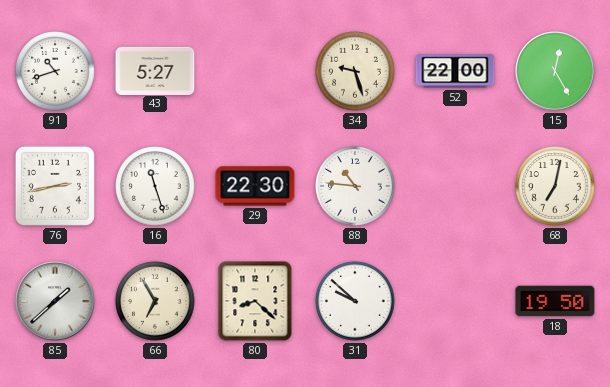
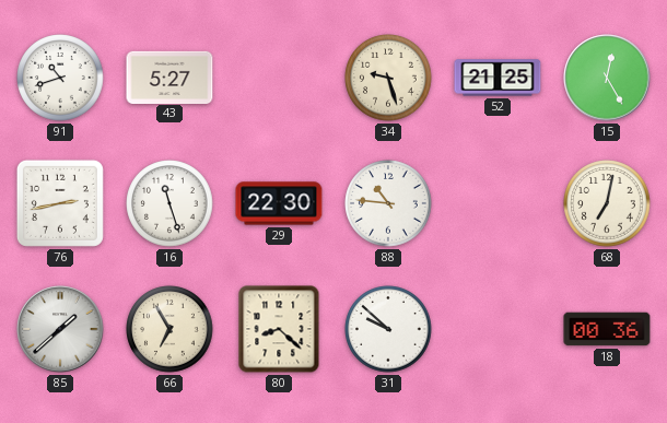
52: 22:00 -> 21:25 (498, 78)
18: 19:50 -> 00:36 (607, 329)
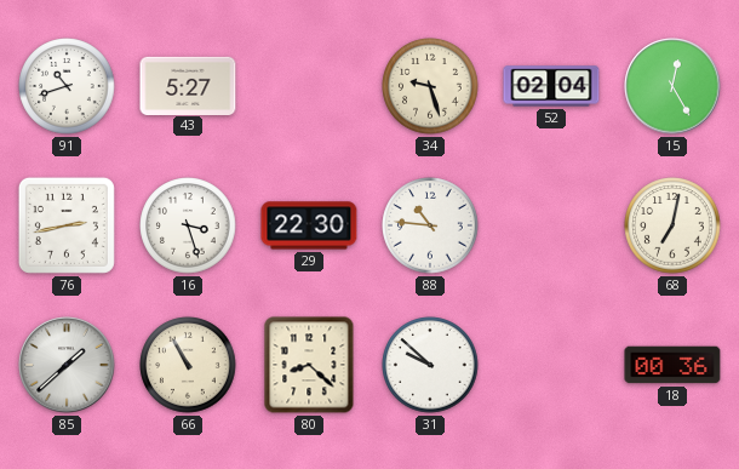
52: 21:25 -> 02:04 (551, 86)
16: 11:27 -> 3:27 (188, 225)
66: 6:55 -> 10:55 (188, 365)
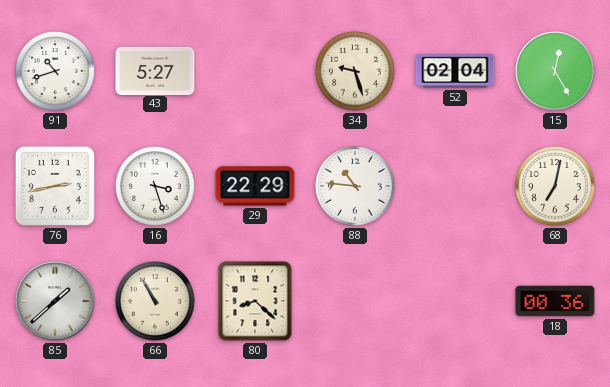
29: 22:30 -> 22:29 (255, 186)
31: 9:52 -> none (430, 365)
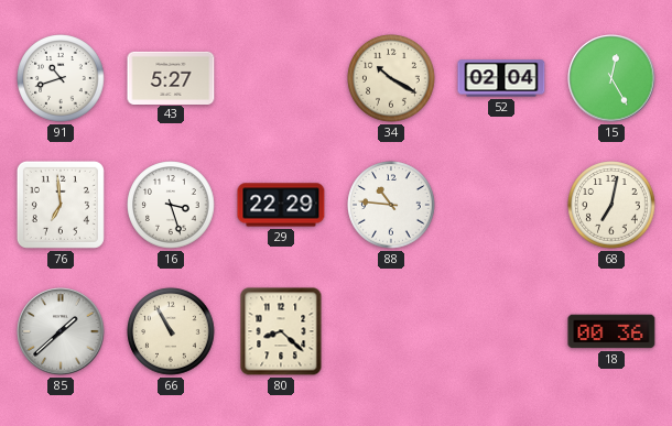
34: 9:27 -> 10:20 (391, 78)
76: 2:43 -> 6:59 (61, 205)
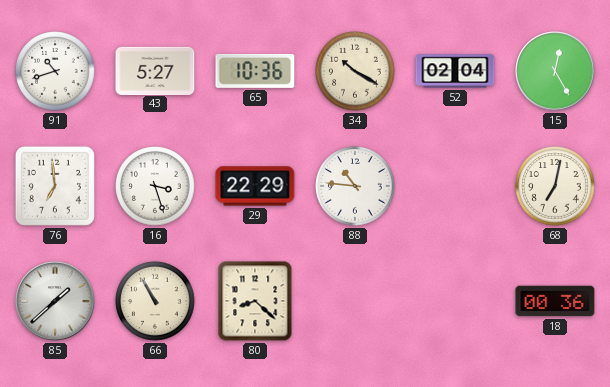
65: none -> 10:36 (255, 71)
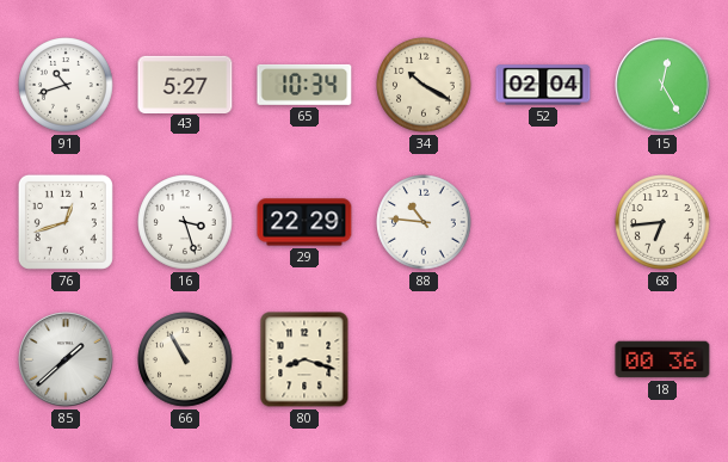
65: 10:36 -> 10:34 (304, 85)
76: 6:59 -> 12:42 (66, 222)
68: 7:02 -> 6:44 (662, 222)
80: 8:22 -> 8:18 (304, 359)
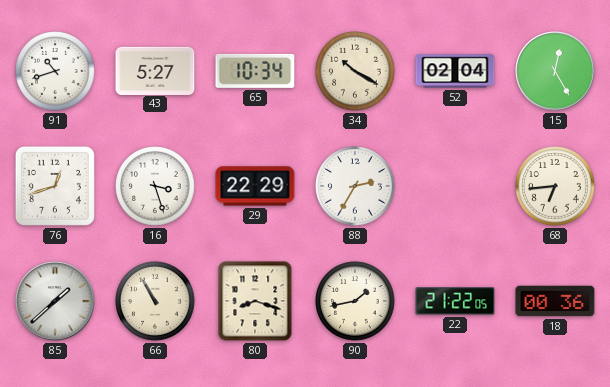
88: 10:46 -> 2:35 (355, 186)
90: none -> 1:43 (355, 301)
22: none -> 21:22 (455, 301)
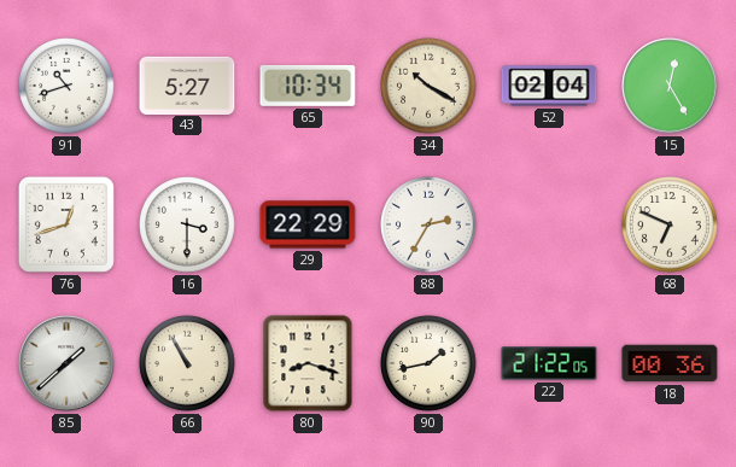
16: 3:27 -> 3:30 (187, 224)
68: 6:44 -> 6:49 (670, 224)
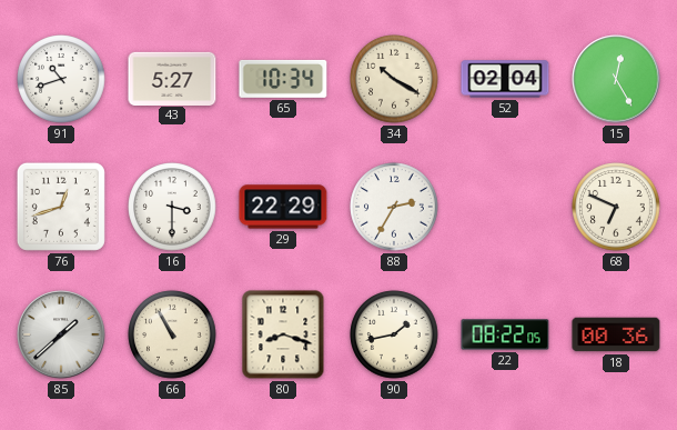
22: 21:22 -> 08:22 (505, 334)
